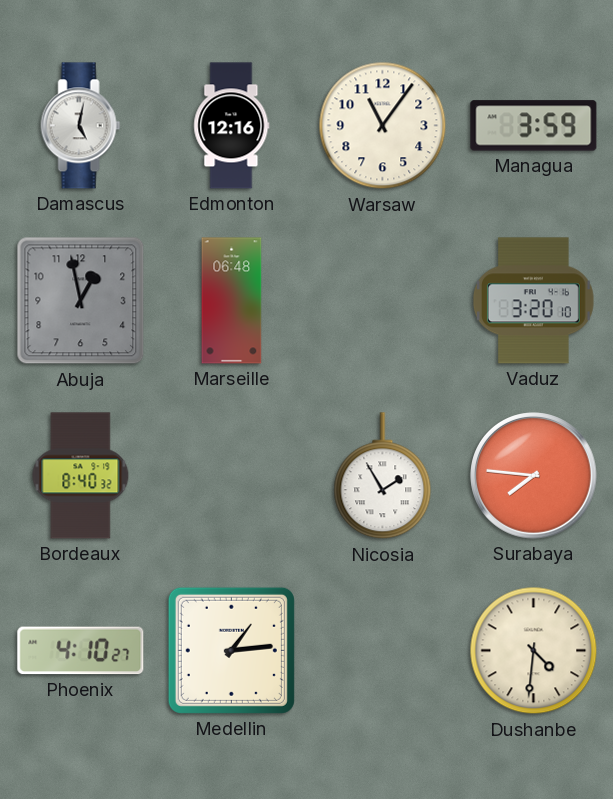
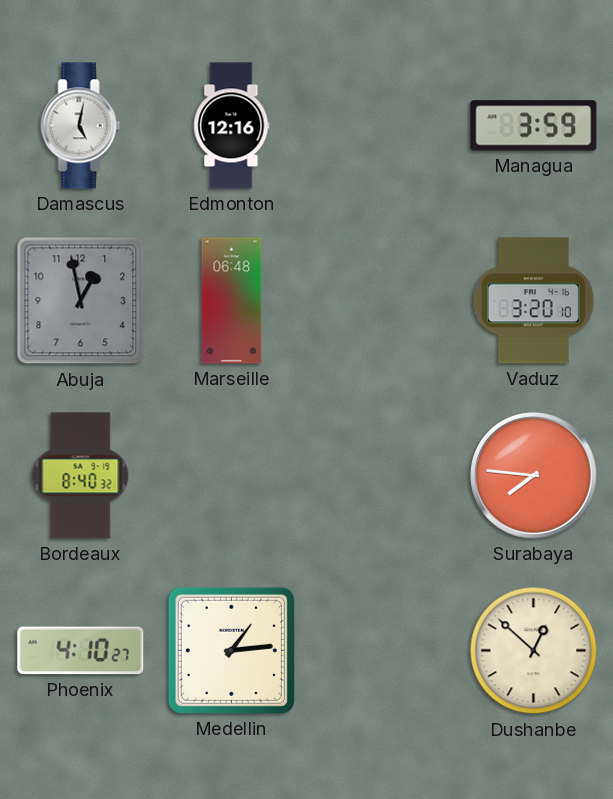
Warsaw: 11:06 -> none (383, 126)
Nicosia: 1:55 -> none (383, 476)
Dushanbe: 4:31 -> 12:52 (534, 651)
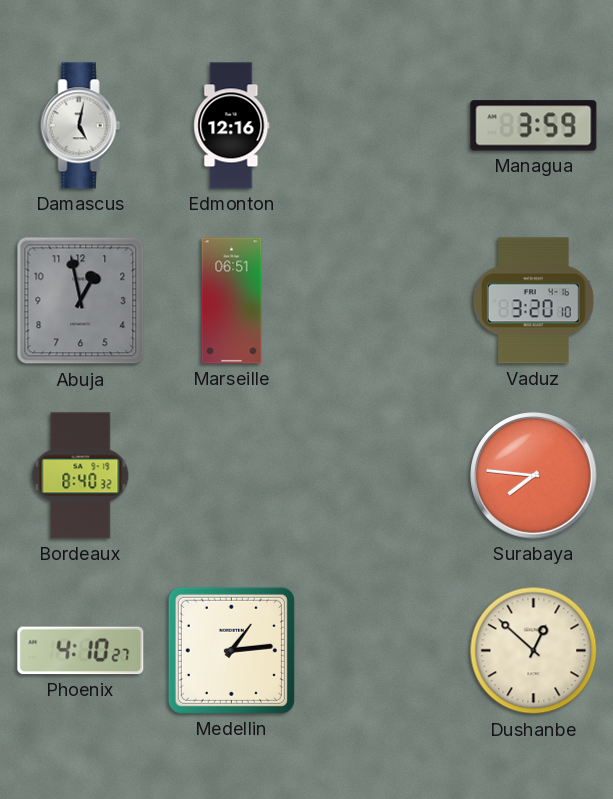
Marseille: 06:48 -> 06:51 (232, 301)
